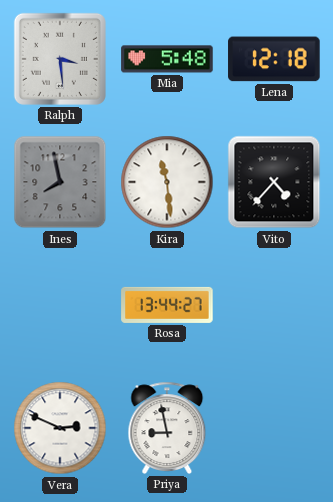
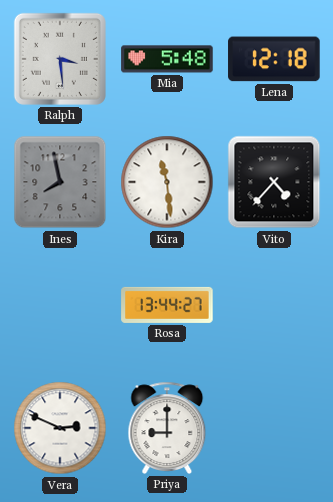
Priya: 8:58 -> 9:00 (167, 428)
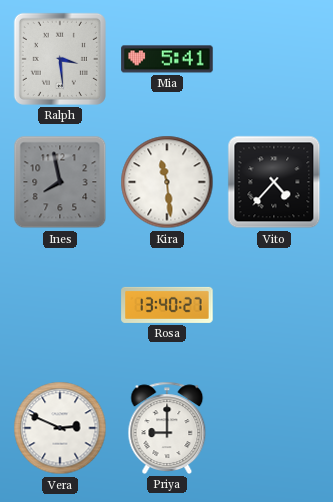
Mia: 5:48 -> 5:41 (167, 59)
Lena: 12:18 -> none (274, 59)
Rosa: 13:44 -> 13:40 (167, 305)
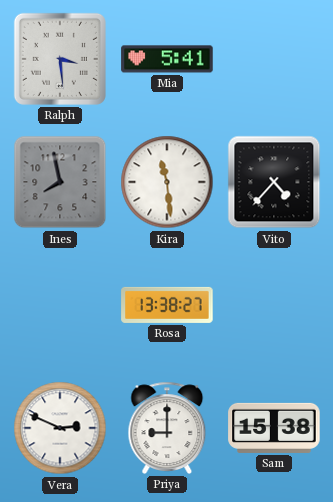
Rosa: 13:40 -> 13:38 (167, 305)
Sam: none -> 15:38 (274, 428)
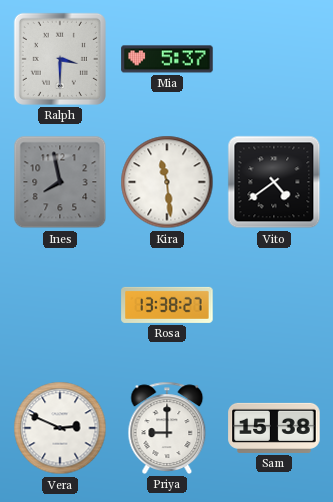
Ralph: 3:29 -> 3:30 (60, 59)
Mia: 5:41 -> 5:37 (167, 59)
Vito: 4:37 -> 4:39 (274, 182)
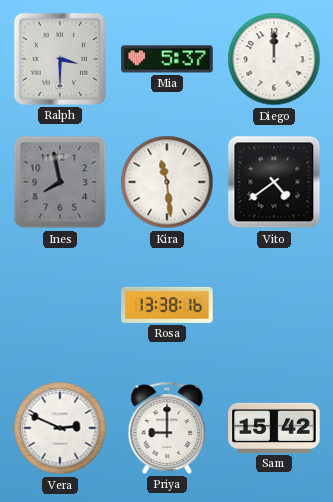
Diego: none -> 12:00 (274, 59)
Rosa: 13:38:27 -> 13:38:16 (167, 305)
Sam: 15:38 -> 15:42 (274, 428)
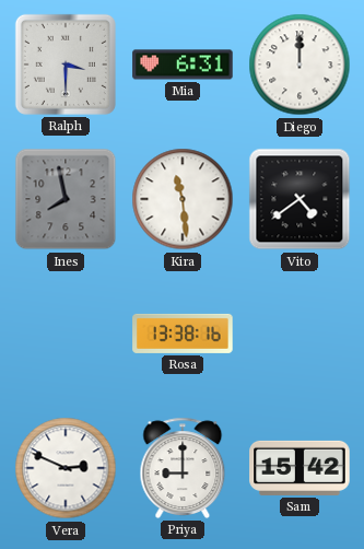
Mia: 5:37 -> 6:31 (183, 65)
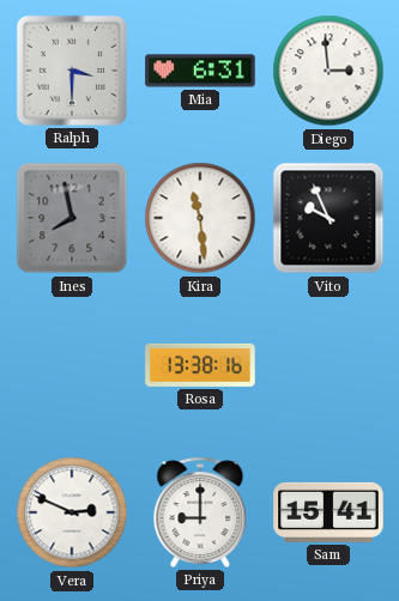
Diego: 12:00 -> 2:59 (328, 71)
Vito: 4:39 -> 9:56 (328, 218)
Sam: 15:42 -> 15:41 (328, 512)
